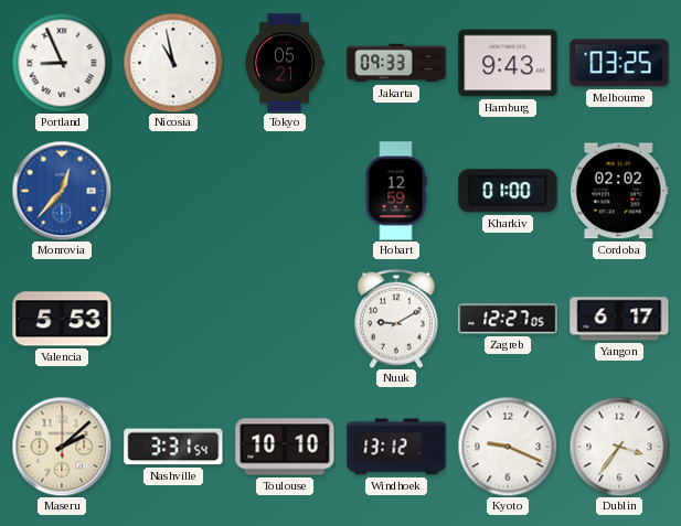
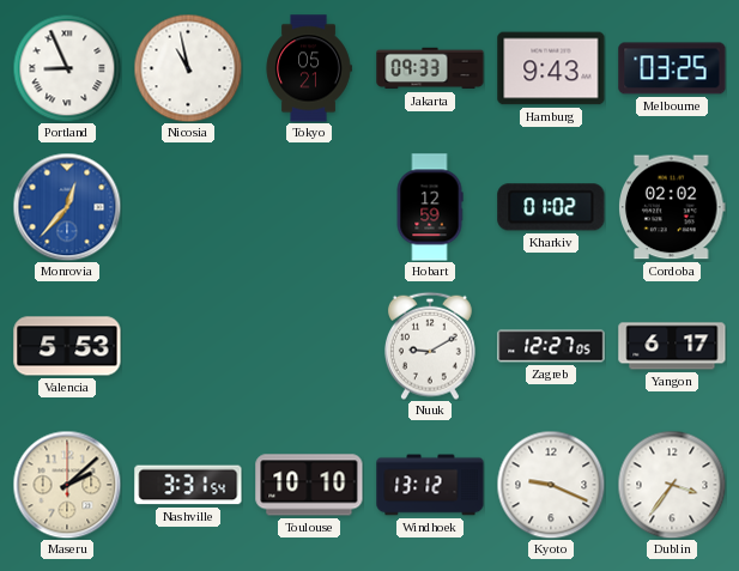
Kharkiv: 01:00 -> 01:02 (551, 207)
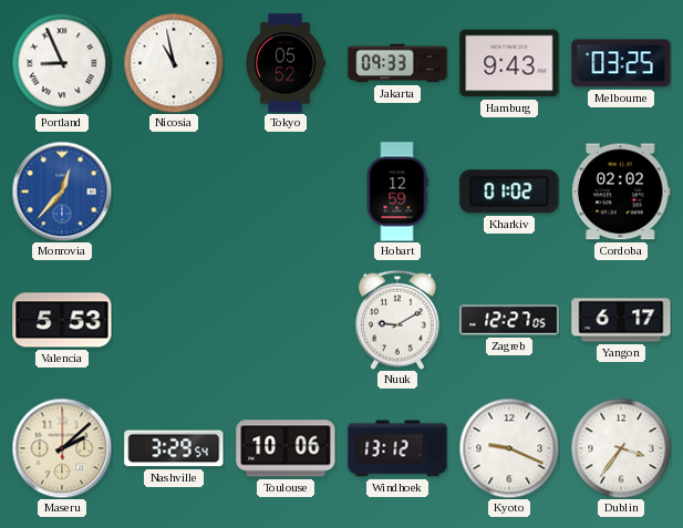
Tokyo: 05:21 -> 05:52 (286, 63)
Nashville: 3:31 -> 3:29 (174, 448)
Toulouse: 10:10 -> 10:06 (286, 448)
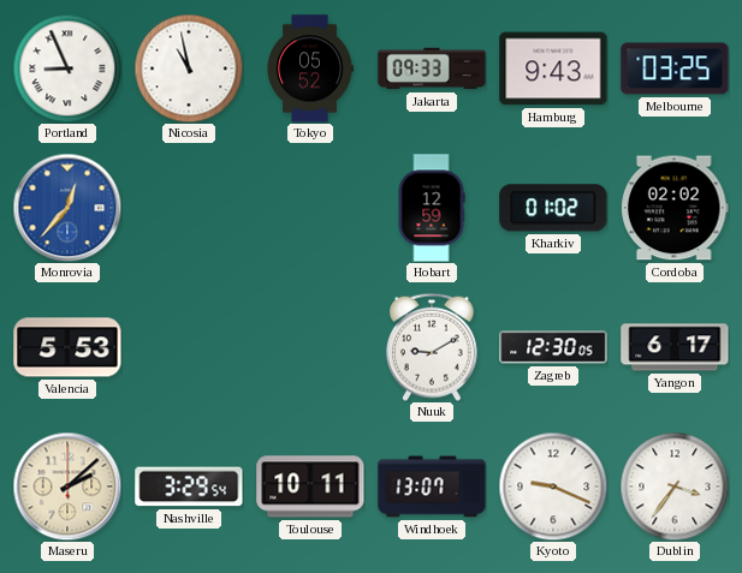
Zagreb: 12:27 -> 12:30 (553, 347)
Toulouse: 10:06 -> 10:11 (310, 487)
Windhoek: 13:12 -> 13:07 (432, 487)
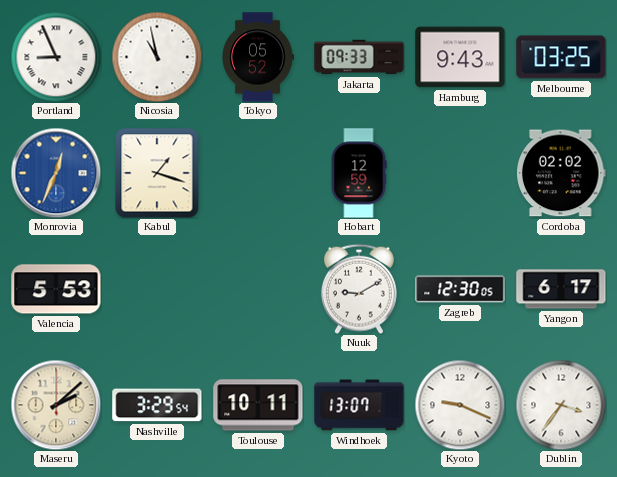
Monrovia: 12:37 -> 12:34 (56, 173)
Kabul: none -> 1:18 (157, 173)
Kharkiv: 01:02 -> none (553, 208)
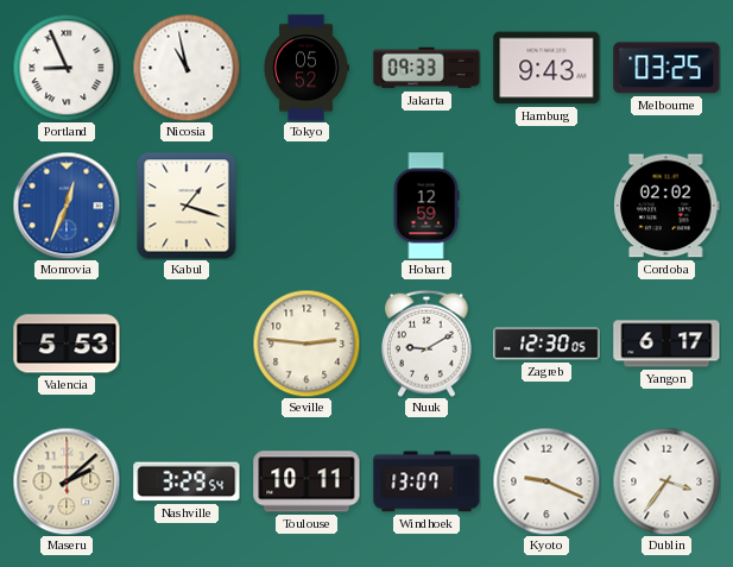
Seville: none -> 2:46 (307, 344)
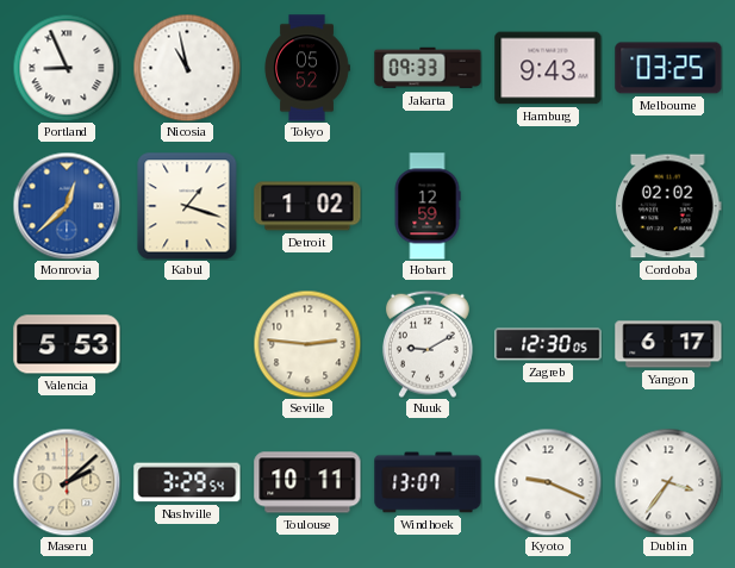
Monrovia: 12:34 -> 12:38 (67, 206)
Detroit: none -> 1:02 (307, 206)
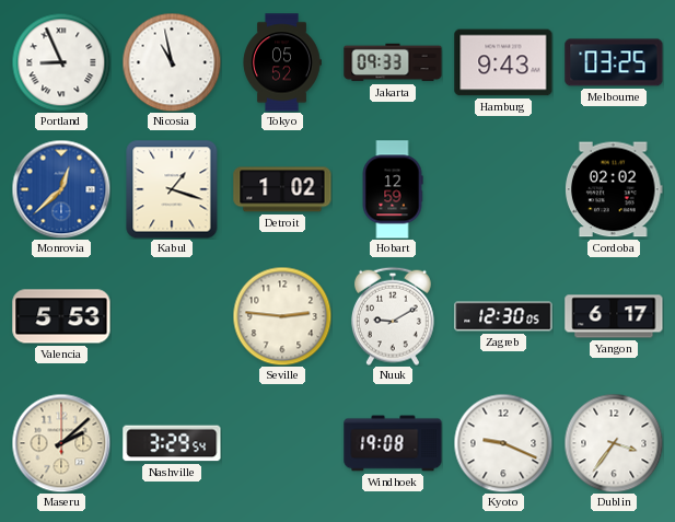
Toulouse: 10:11 -> none (307, 482)
Windhoek: 13:07 -> 19:08 (393, 443)
